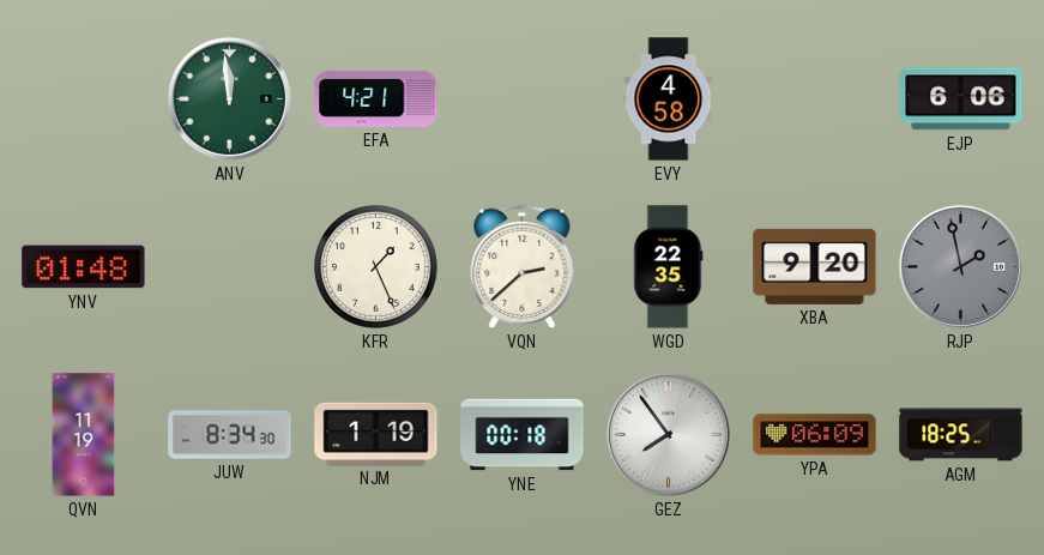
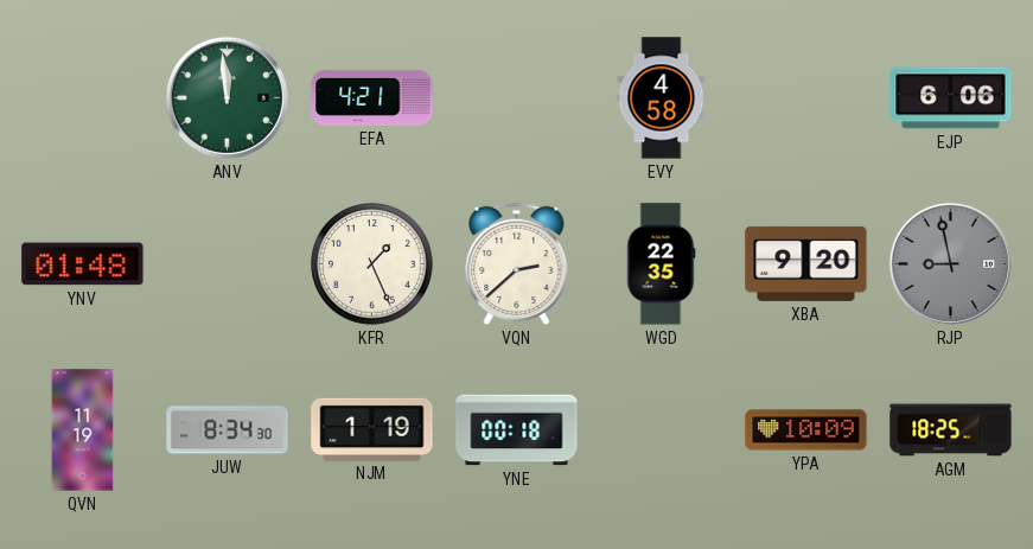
RJP: 1:58 -> 8:58 (950, 263)
GEZ: 7:54 -> none (668, 434)
YPA: 06:09 -> 10:09 (806, 430)
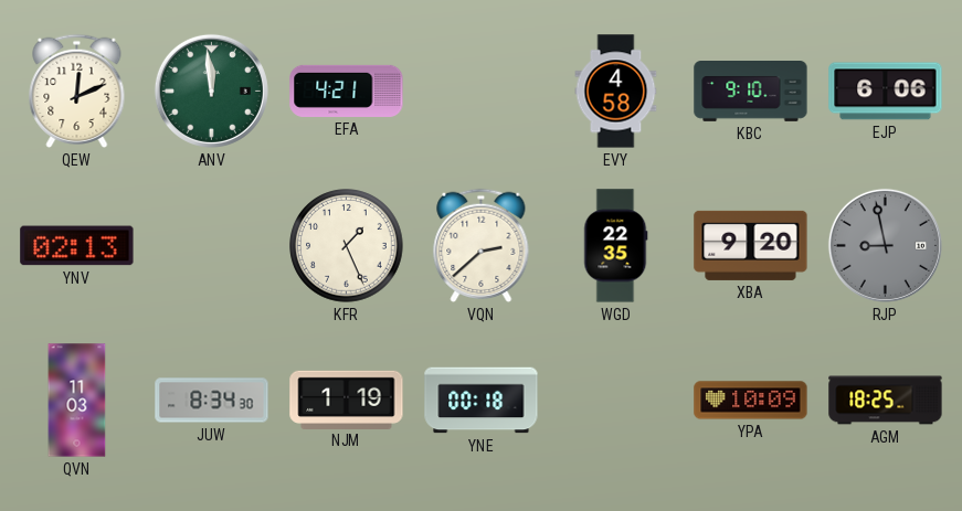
QEW: none -> 12:11 (77, 91)
KBC: none -> 9:10 (751, 92)
YNV: 01:48 -> 02:13 (77, 246)
QVN: 11:19 -> 11:03 (77, 401)
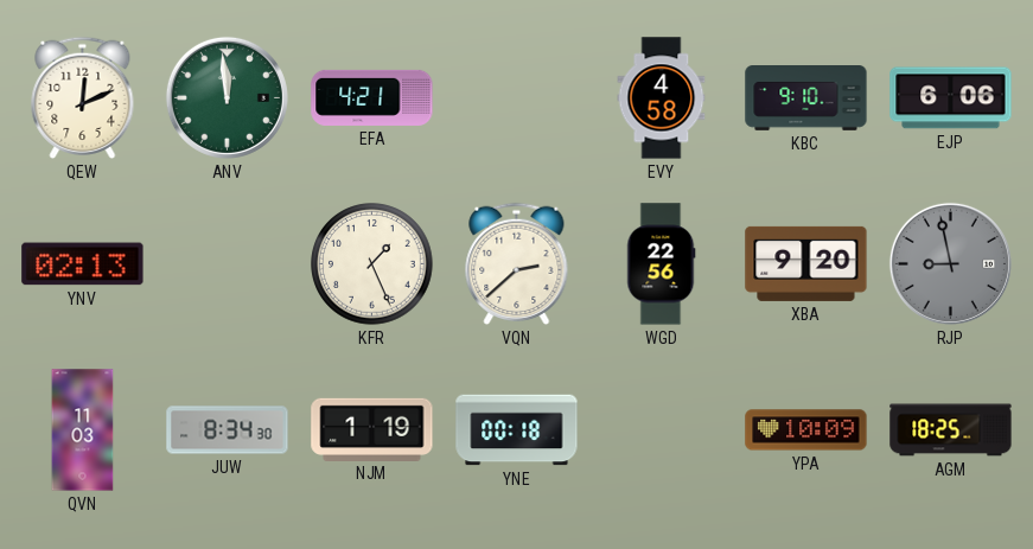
WGD: 22:35 -> 22:56 (662, 264)
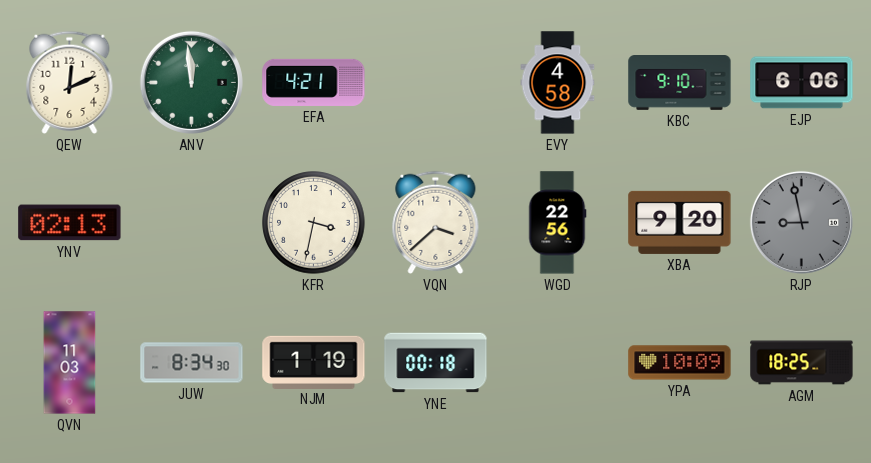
KFR: 1:26 -> 3:32 (314, 223)
VQN: 2:38 -> 3:38 (436, 222)
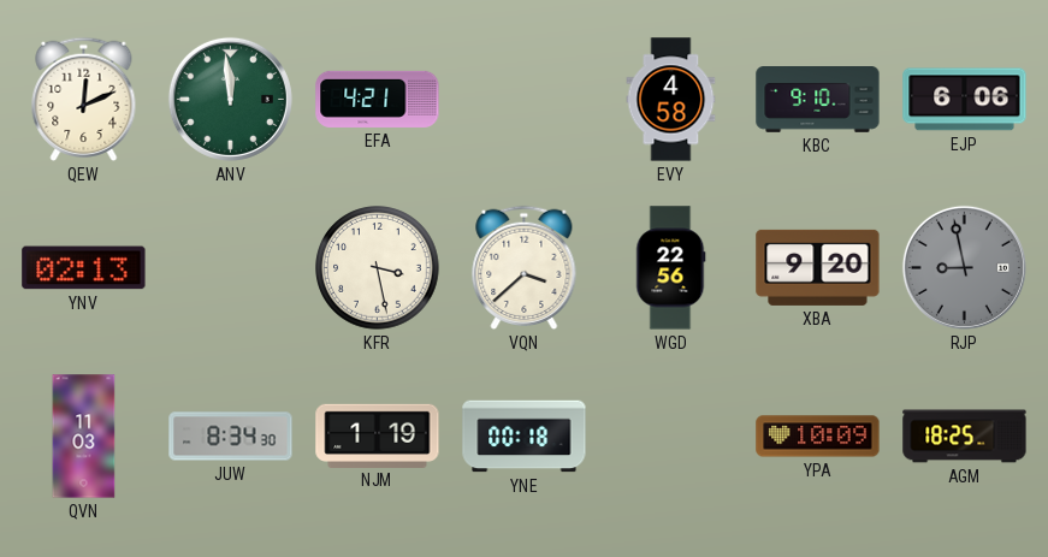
KFR: 3:32 -> 3:28 (378, 268)
